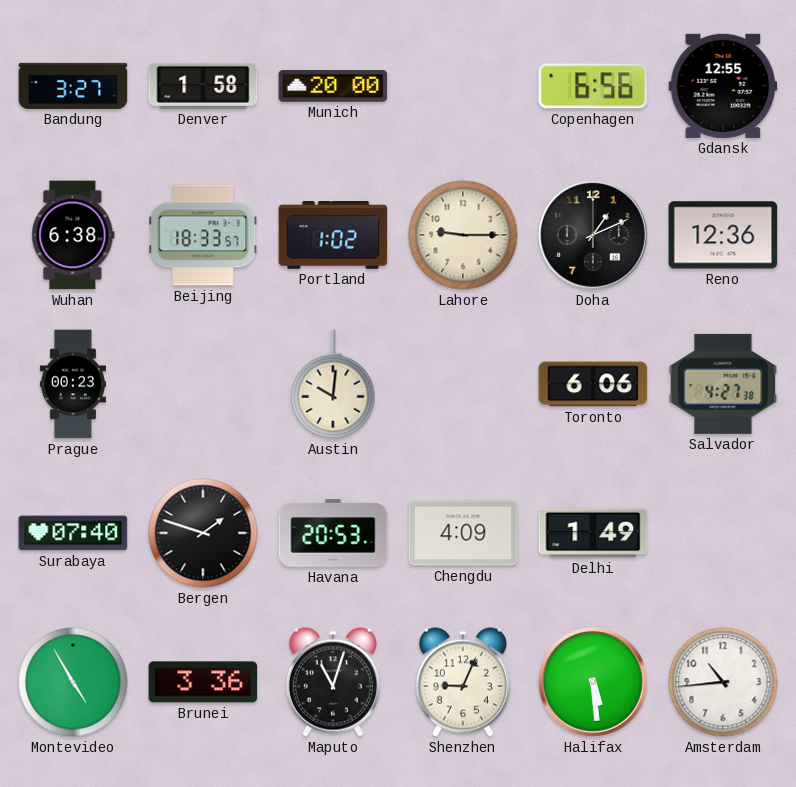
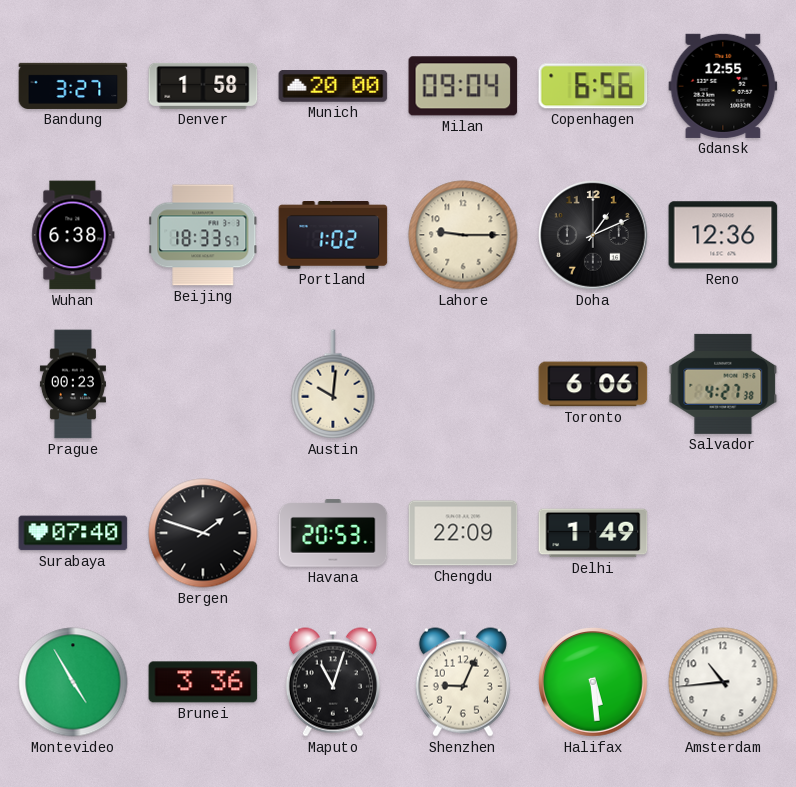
Milan: none -> 09:04 (463, 86)
Chengdu: 4:09 -> 22:09 (463, 533)
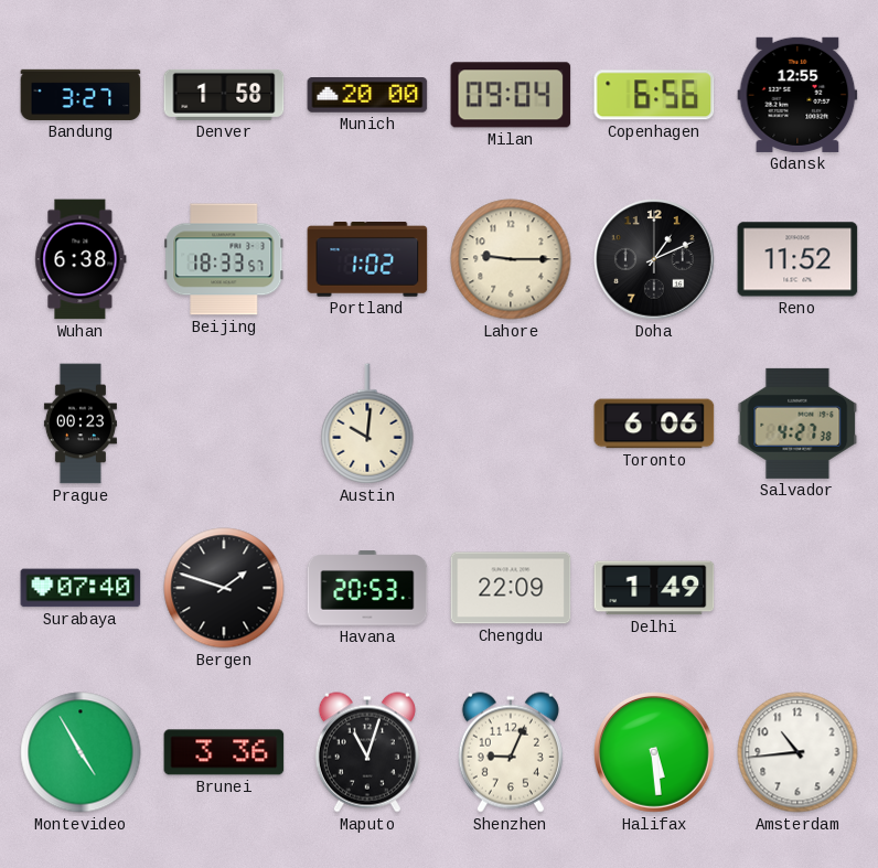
Reno: 12:36 -> 11:52 (797, 259)
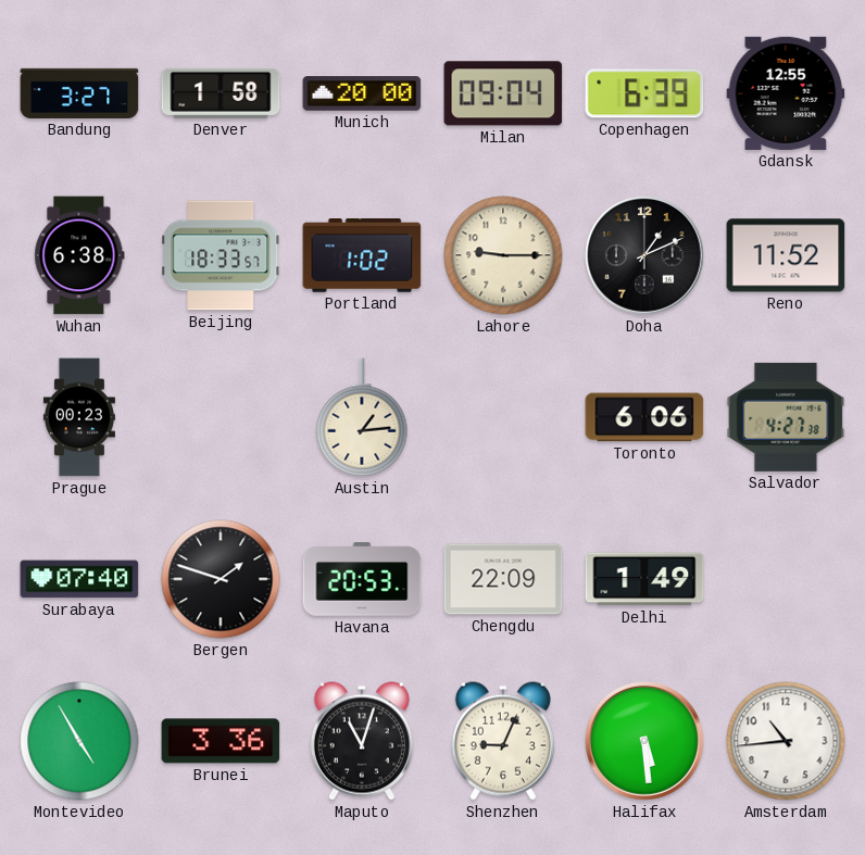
Copenhagen: 6:56 -> 6:39 (644, 93)
Austin: 10:01 -> 1:14 (362, 417)
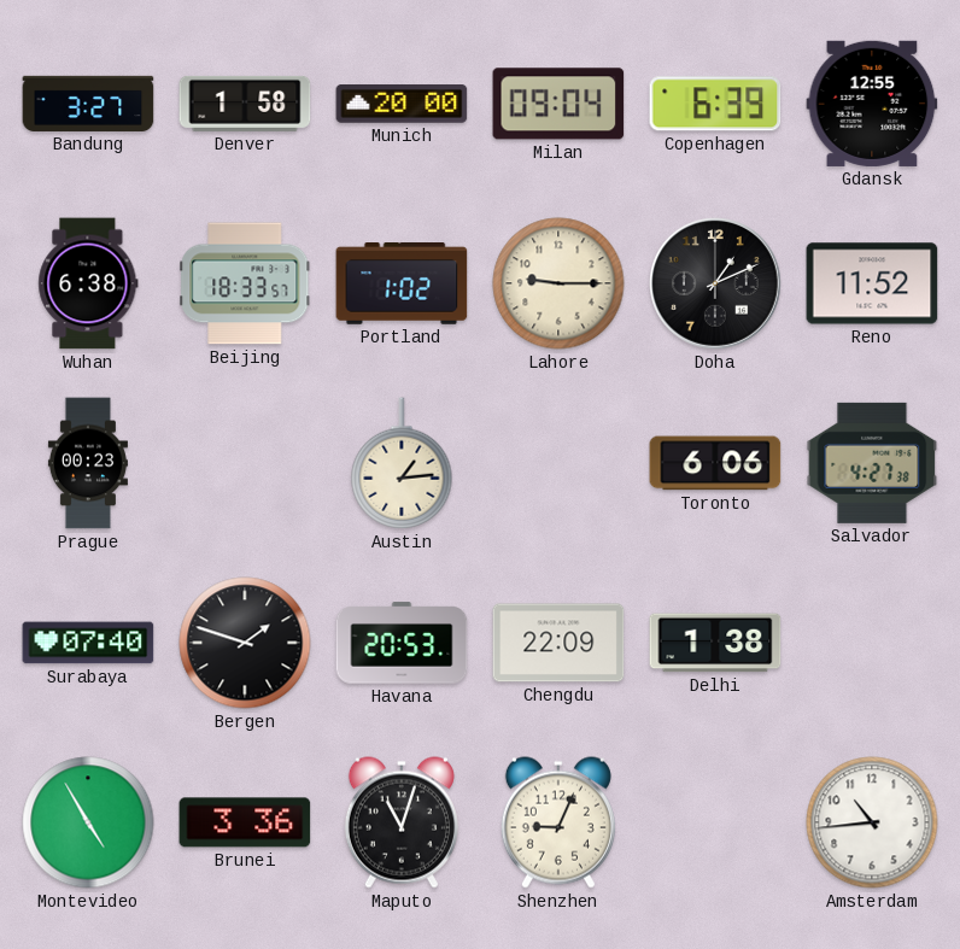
Delhi: 1:49 -> 1:38 (715, 643)
Halifax: 5:29 -> none (645, 742)
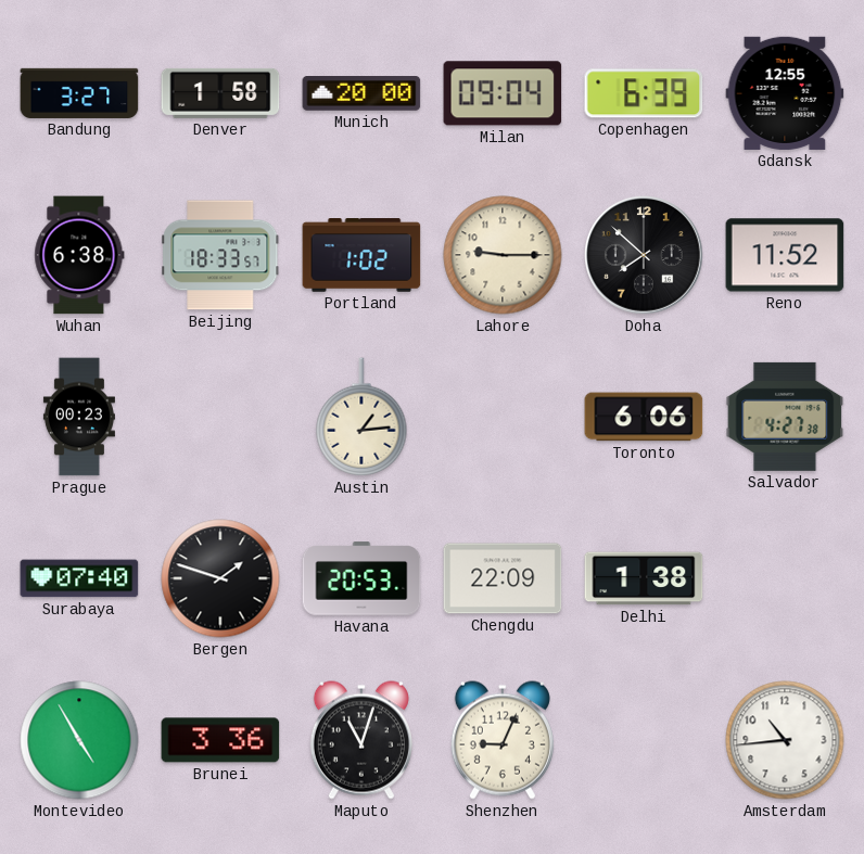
Doha: 1:11 -> 7:52 (645, 256)
